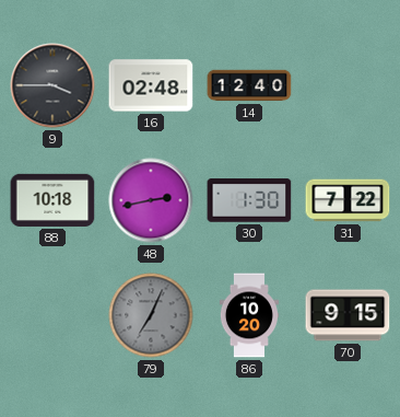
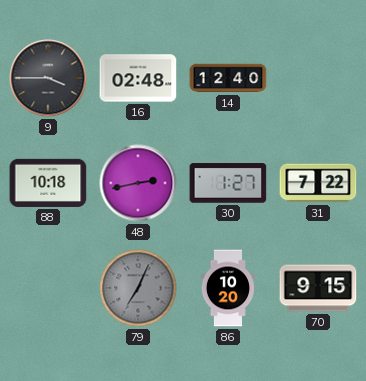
30: 1:30 -> 1:27 (228, 183)
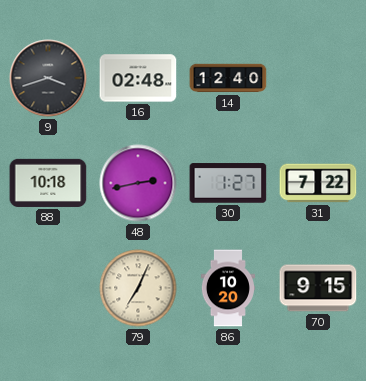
9: 3:45 -> 3:42 (48, 78)
79 dial: grey -> cream (138, 288)
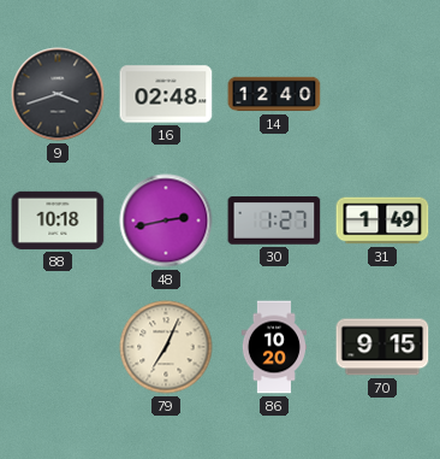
31: 7:22 -> 1:49 (382, 220)
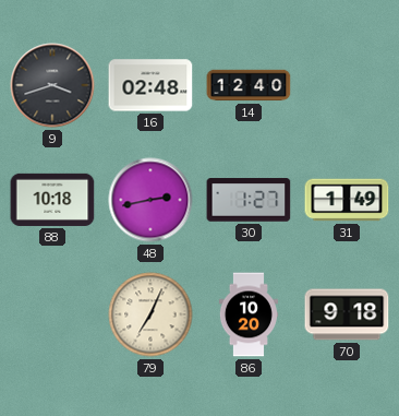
70: 9:15 -> 9:18 (347, 314)
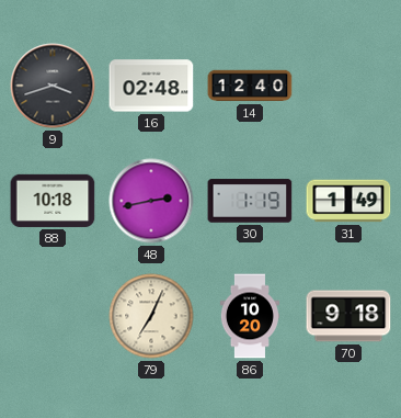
30: 1:27 -> 1:19 (250, 201)
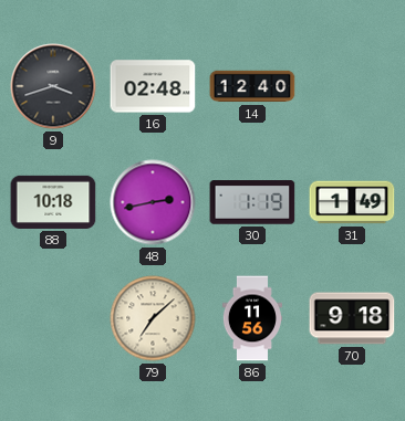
79: 7:04 -> 7:08 (153, 318)
86: 10:20 -> 11:56 (252, 318)
